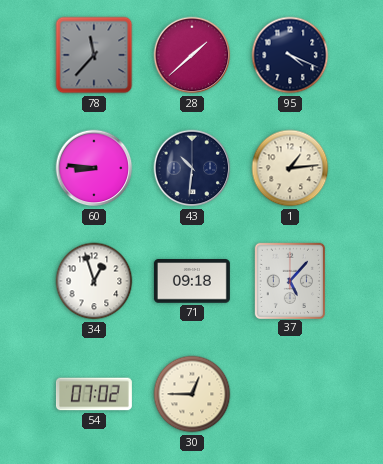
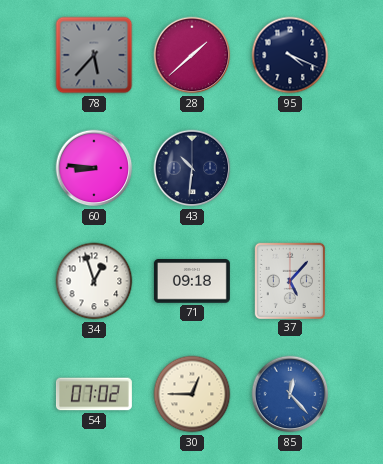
78: 11:37 -> 5:37 (94, 55)
1: 1:14 -> none (290, 168)
85: none -> 12:23 (290, 394)
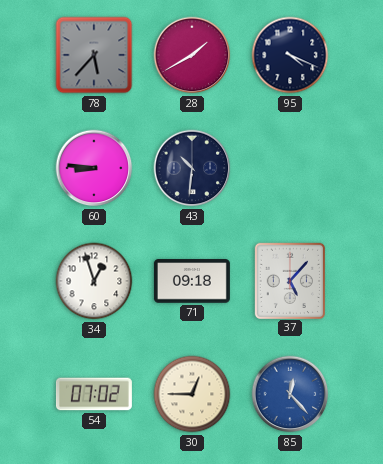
28: 1:38 -> 1:40 (192, 55)
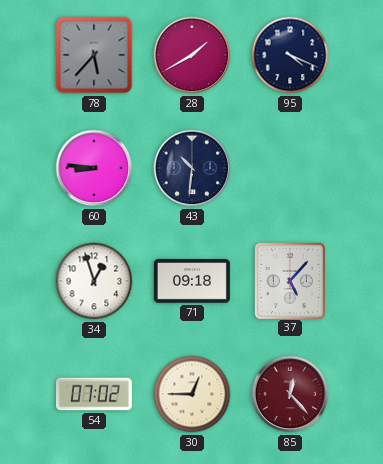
85 dial: blue -> burgundy (290, 394)
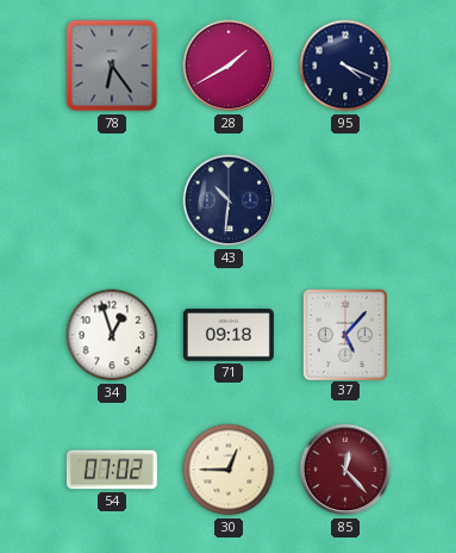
78: 5:37 -> 6:24 (112, 66)
60: 8:46 -> none (94, 168)
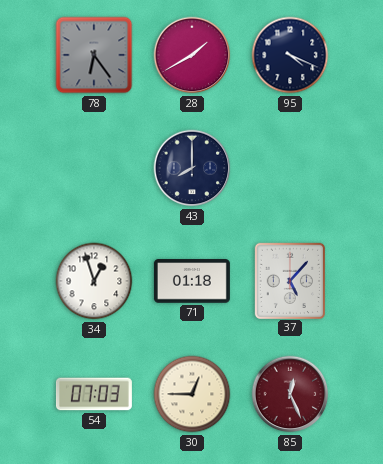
43: 10:31 -> 8:00 (192, 168)
71: 09:18 -> 01:18 (192, 281)
54: 07:02 -> 07:03 (94, 394)
85: 12:23 -> 12:26 (290, 394)
